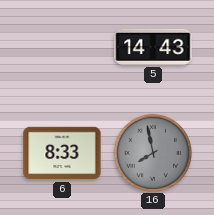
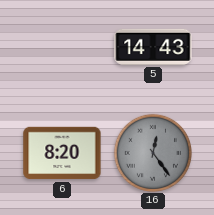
6: 8:33 -> 8:20 (62, 153)
16: 7:58 -> 12:24 (152, 152)
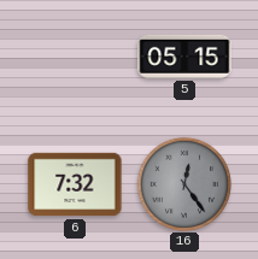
5: 14:43 -> 05:15 (184, 57)
6: 8:20 -> 7:32 (75, 184)
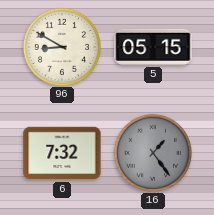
96: none -> 8:50 (61, 46)
16: 12:24 -> 1:24 (152, 152)
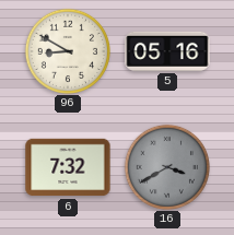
5: 05:15 -> 05:16 (167, 51)
16: 1:24 -> 3:40 (166, 166)
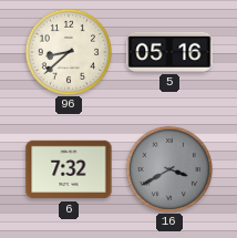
96: 8:50 -> 8:38 (68, 51)
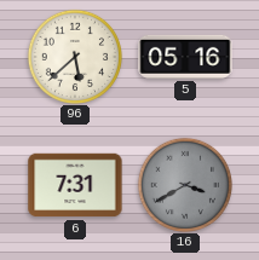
96: 8:38 -> 5:38 (74, 56)
6: 7:32 -> 7:31 (75, 185)
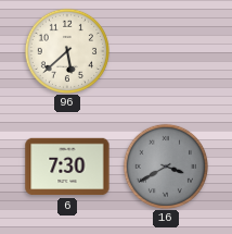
5: 05:16 -> none (185, 57)
6: 7:31 -> 7:30 (67, 167)
